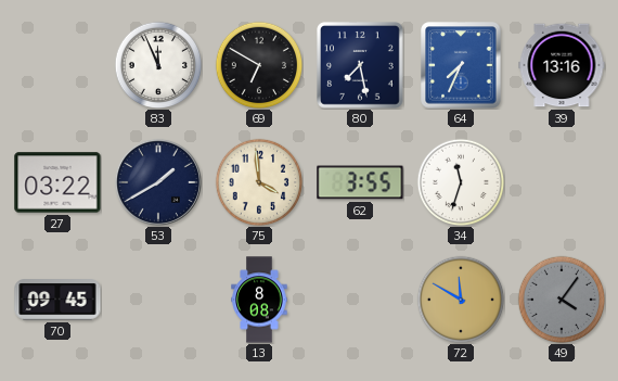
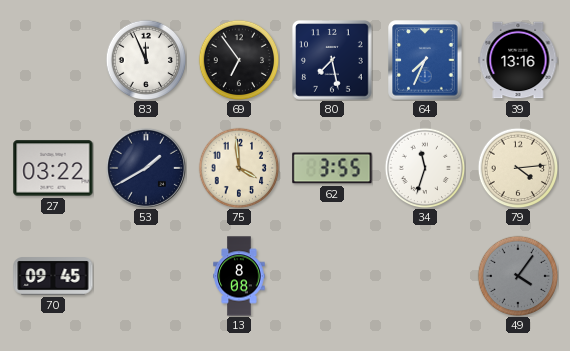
69: 6:50 -> 6:54 (239, 60)
79: none -> 4:14 (518, 168)
72: 11:50 -> none (461, 300)
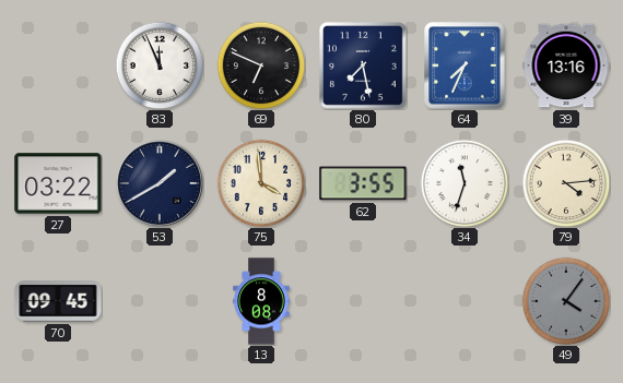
69: 6:54 -> 6:49 (261, 65)
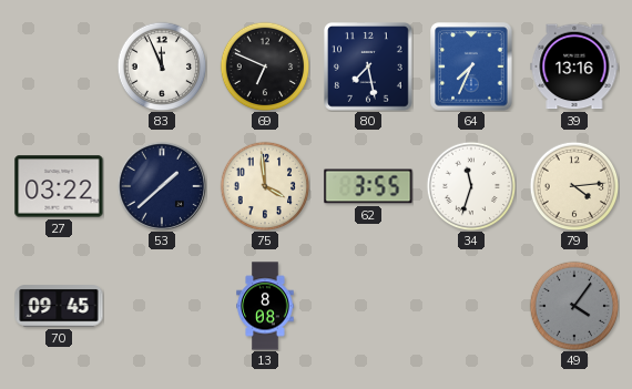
53: 1:40 -> 1:38 (162, 186)
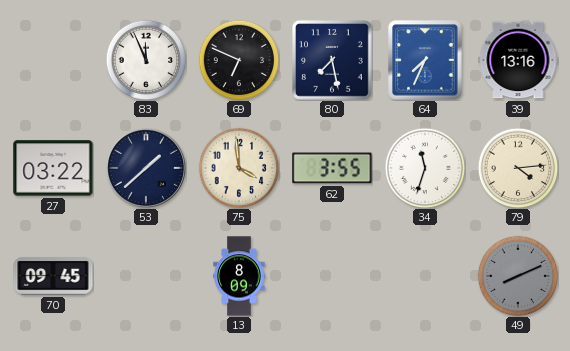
13: 8:08 -> 8:09 (239, 276)
49: 4:06 -> 8:11 (518, 276)
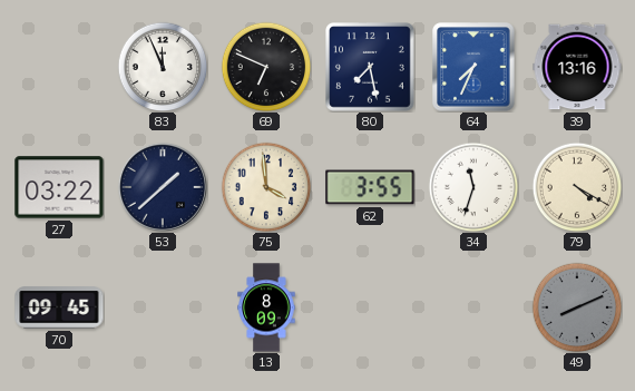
79: 4:14 -> 4:20 (577, 187)
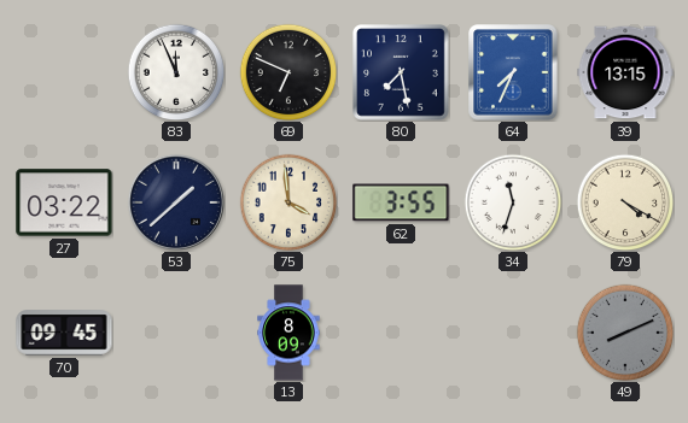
39: 13:16 -> 13:15 (625, 72)
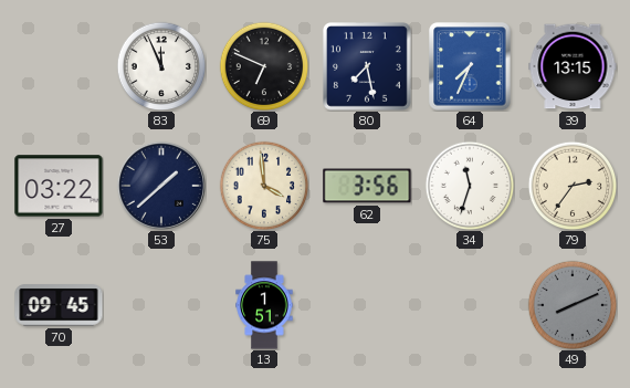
62: 3:55 -> 3:56 (367, 186)
79: 4:20 -> 2:36 (573, 186)
13: 8:09 -> 1:51 (264, 305)
